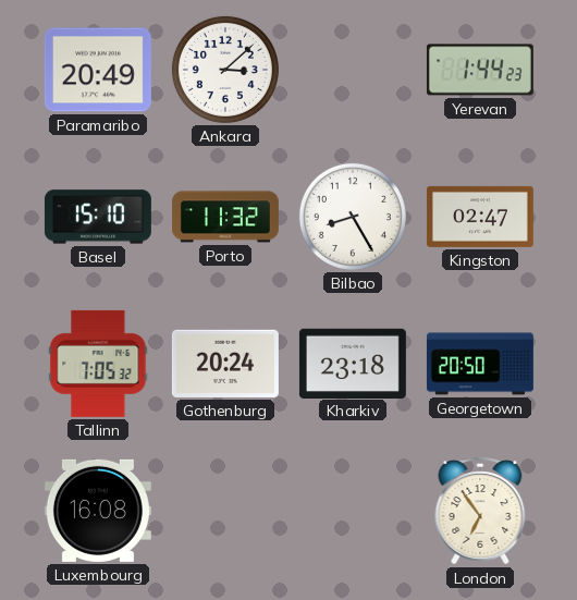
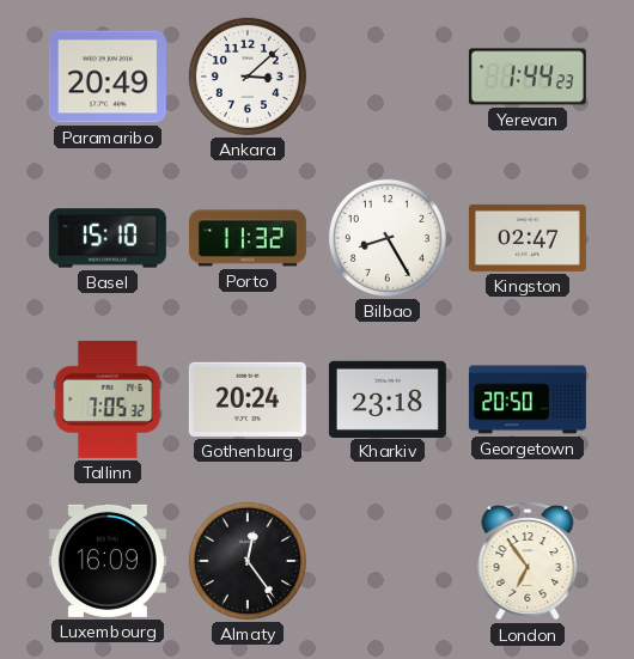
Luxembourg: 16:08 -> 16:09 (108, 561)
Almaty: none -> 12:24 (248, 561)
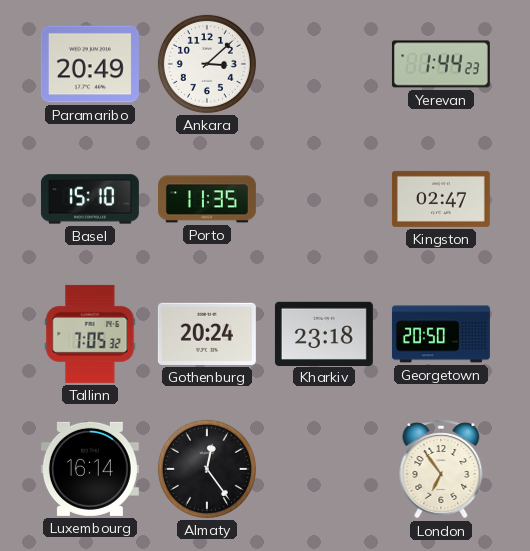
Porto: 11:32 -> 11:35 (207, 199)
Bilbao: 8:25 -> none (388, 238)
Luxembourg: 16:09 -> 16:14 (90, 469)
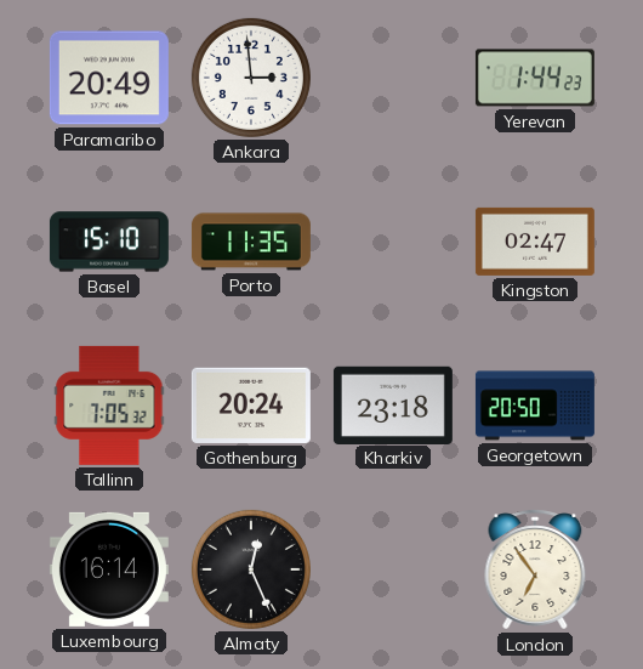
Ankara: 3:08 -> 2:59 (251, 78)
Almaty: 12:24 -> 12:26 (251, 569)
